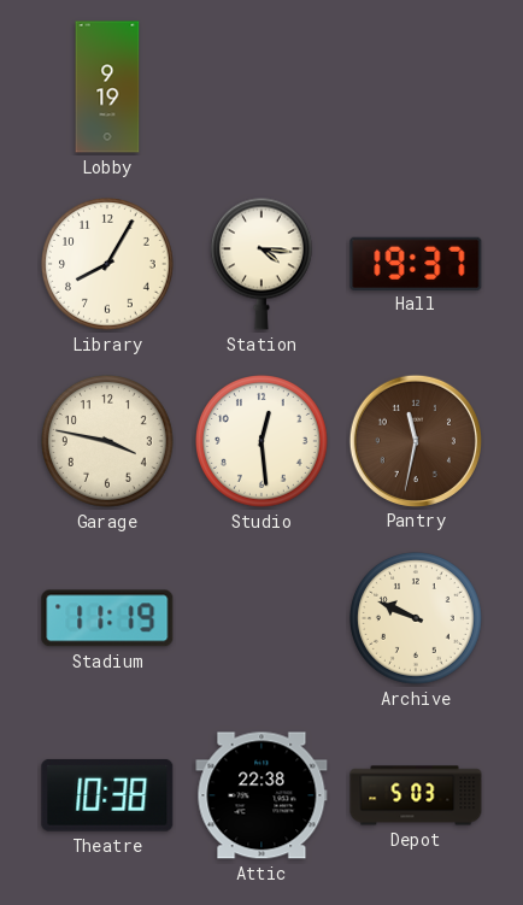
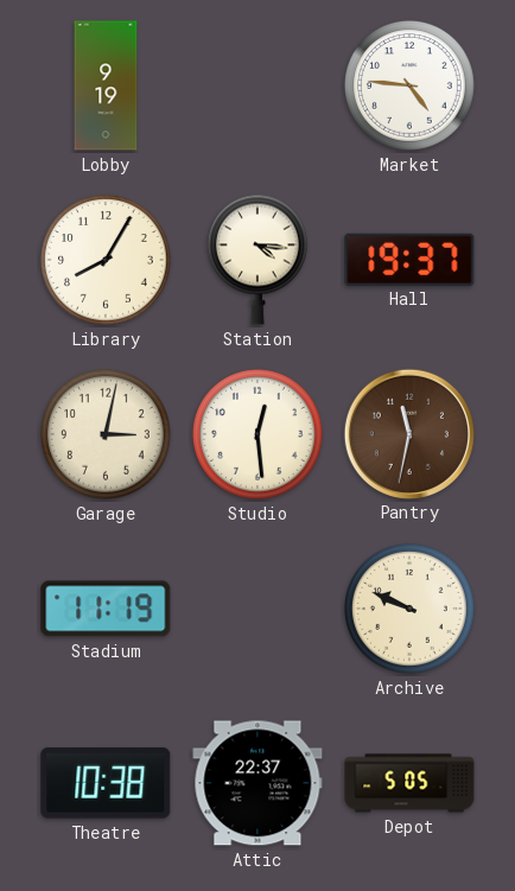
Market: none -> 4:46 (411, 87)
Garage: 3:47 -> 3:02 (107, 435)
Attic: 22:38 -> 22:37 (257, 783)
Depot: 5:03 -> 5:05 (409, 783)
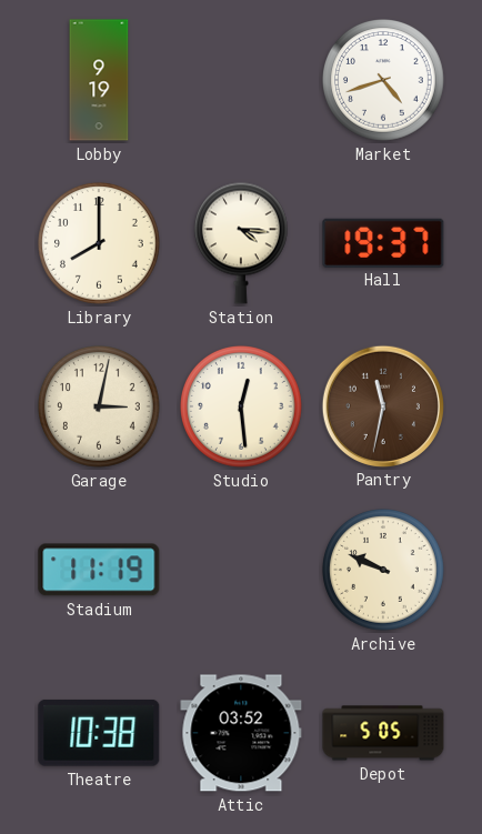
Market: 4:46 -> 4:42 (384, 81)
Library: 8:05 -> 8:00 (100, 244)
Attic: 22:37 -> 03:52 (241, 733)
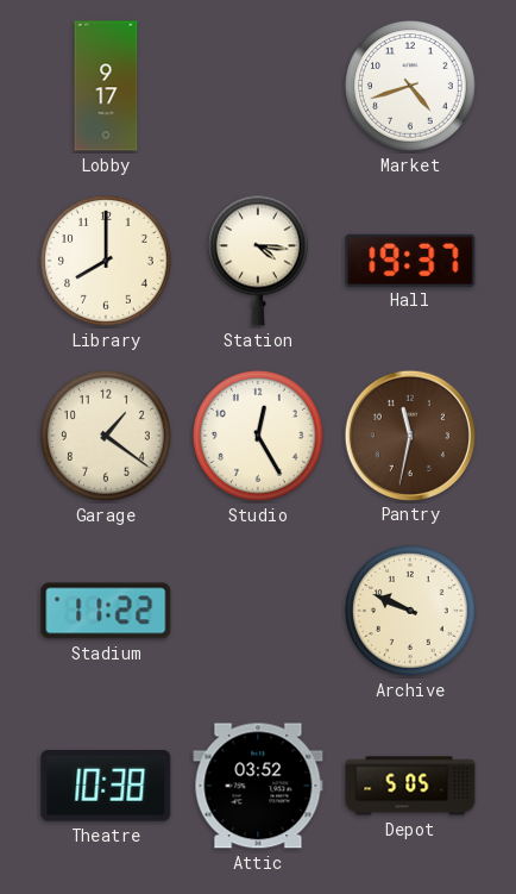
Lobby: 9:19 -> 9:17 (106, 86)
Garage: 3:02 -> 1:21 (107, 437)
Studio: 12:29 -> 12:25 (259, 437)
Stadium: 11:19 -> 11:22 (106, 611)
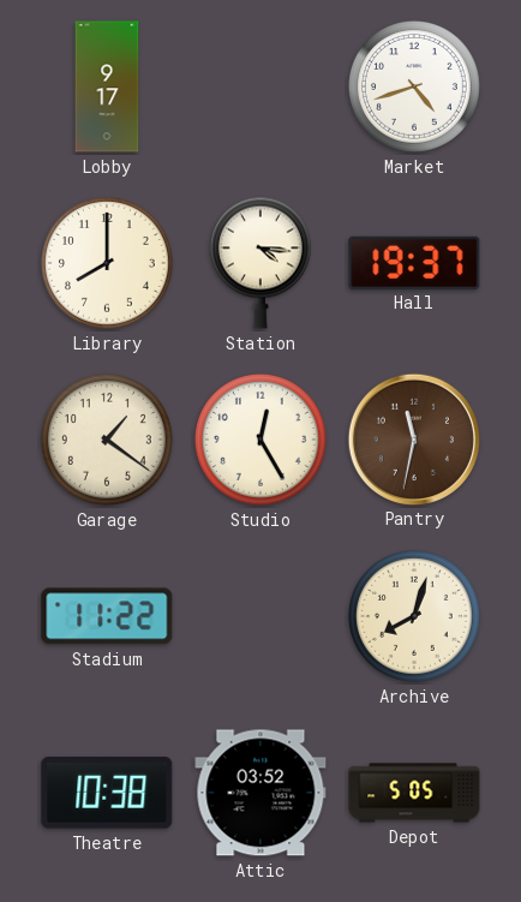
Archive: 9:49 -> 8:03 (415, 617)
